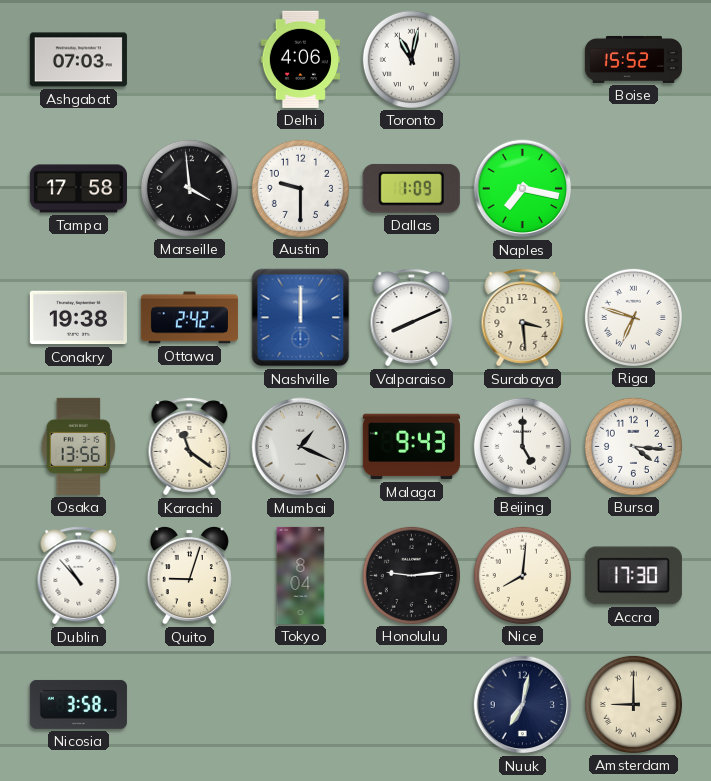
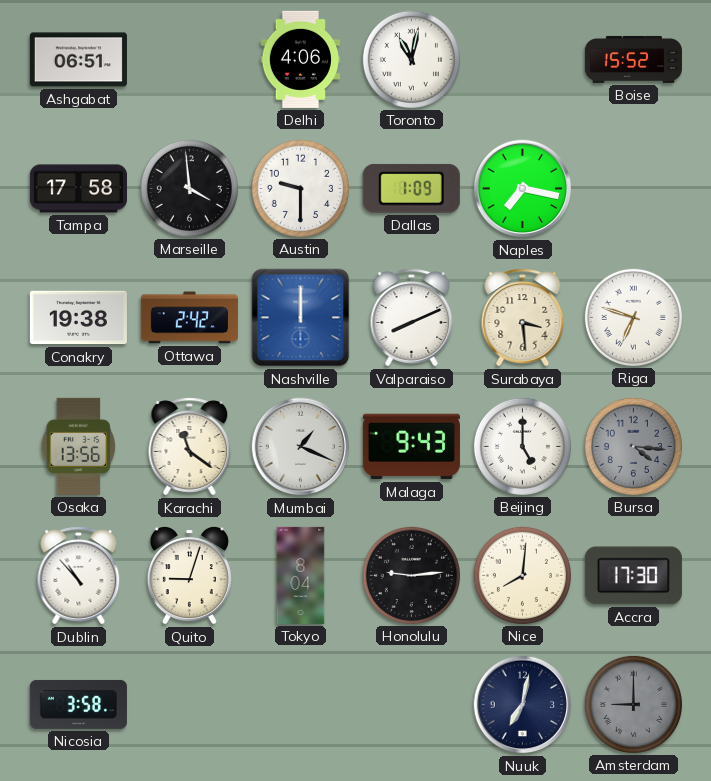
Ashgabat: 07:03 -> 06:51 (78, 60)
Bursa dial: white -> grey (633, 446)
Amsterdam dial: cream -> grey (633, 704)
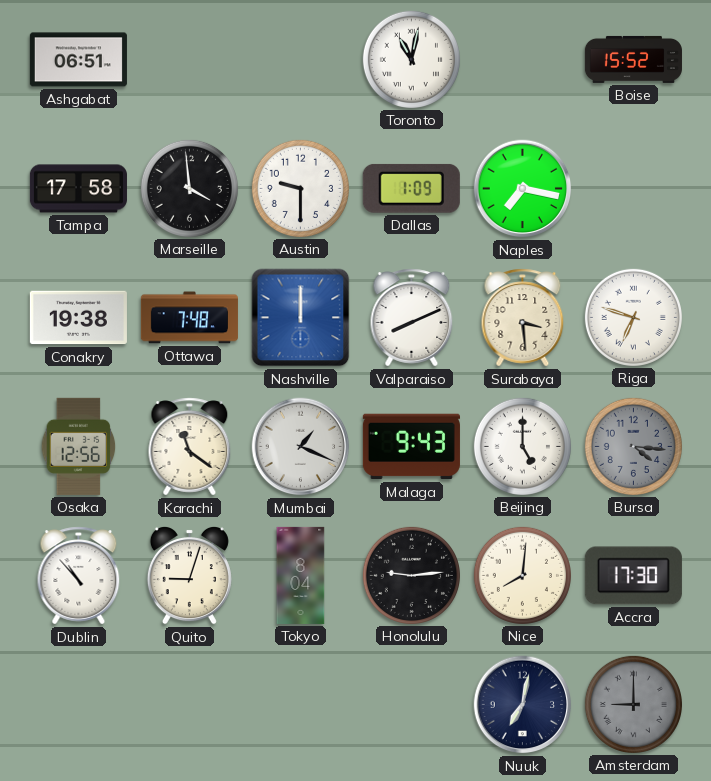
Delhi: 4:06 -> none (300, 59)
Ottawa: 2:42 -> 7:48 (189, 318)
Osaka: 13:56 -> 12:56 (79, 446)
Nicosia: 3:58 -> none (78, 704)
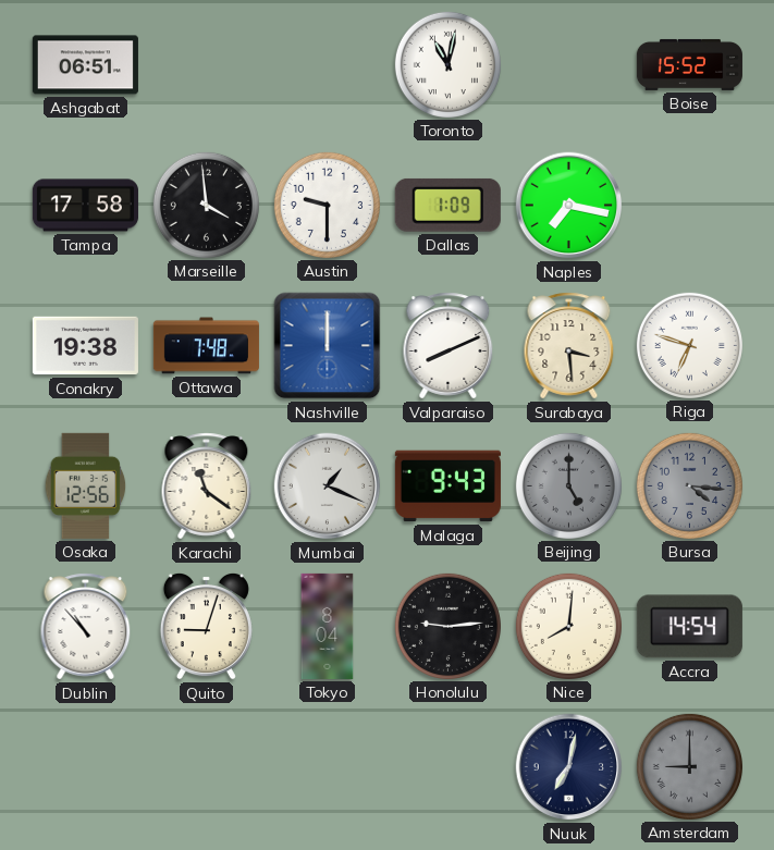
Beijing dial: white -> grey (568, 485)
Accra: 17:30 -> 14:54 (689, 627)
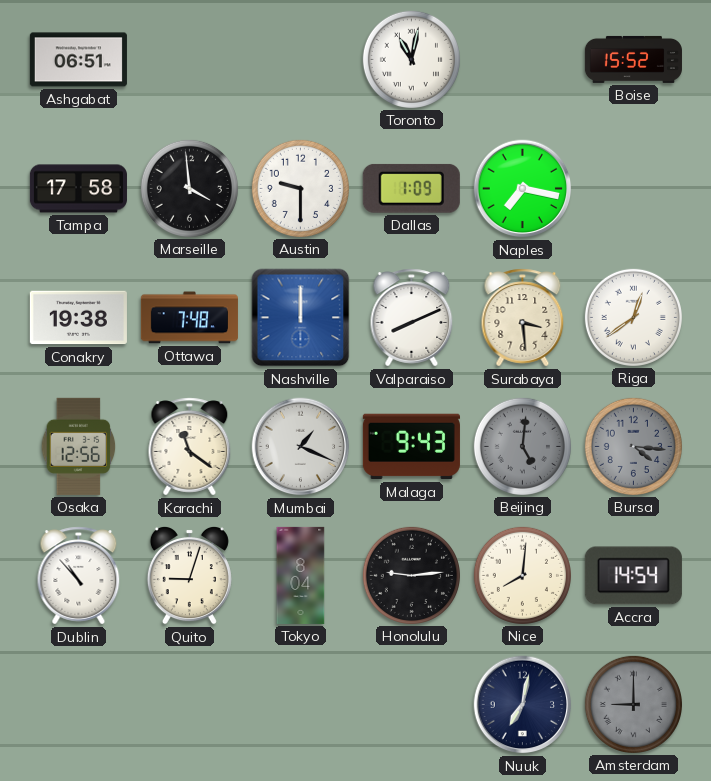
Riga: 6:48 -> 12:39 (633, 317)
Beijing: 5:00 -> 5:01 (522, 446)
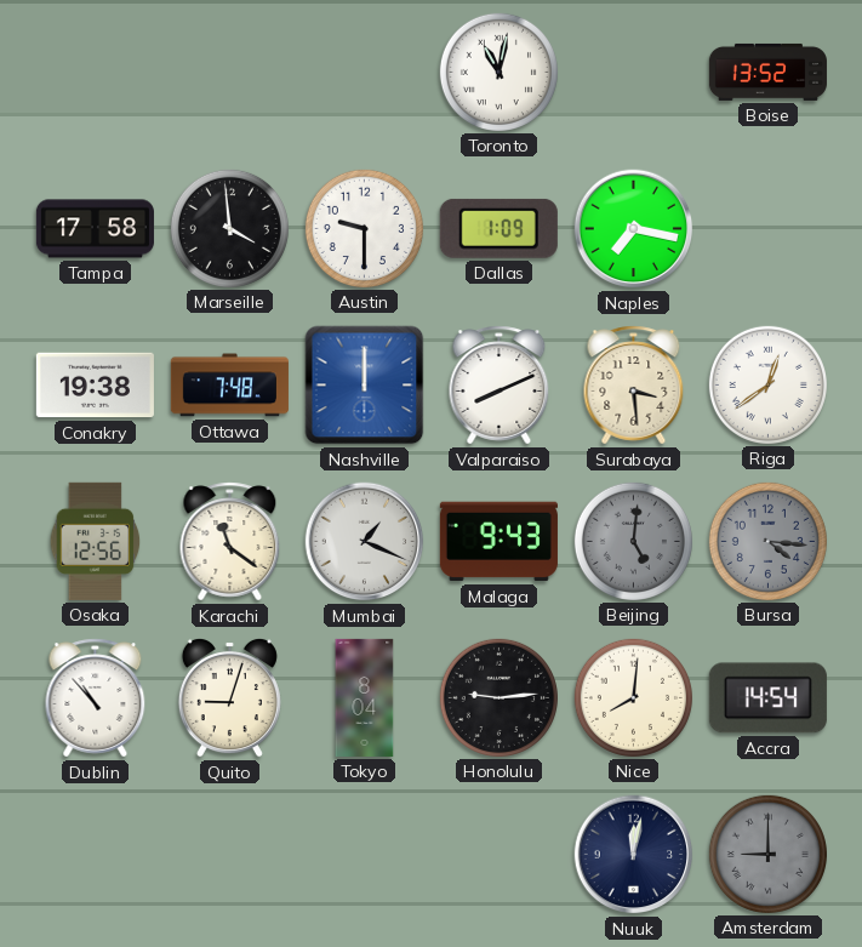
Ashgabat: 06:51 -> none (78, 60)
Boise: 15:52 -> 13:52 (767, 72)
Nuuk: 7:02 -> 12:02 (634, 855)
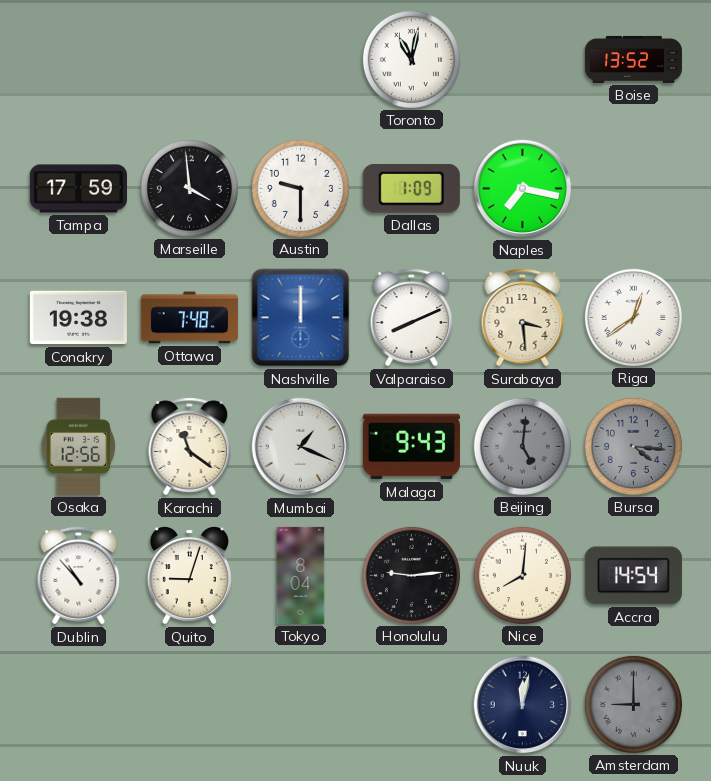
Tampa: 17:58 -> 17:59 (78, 189)
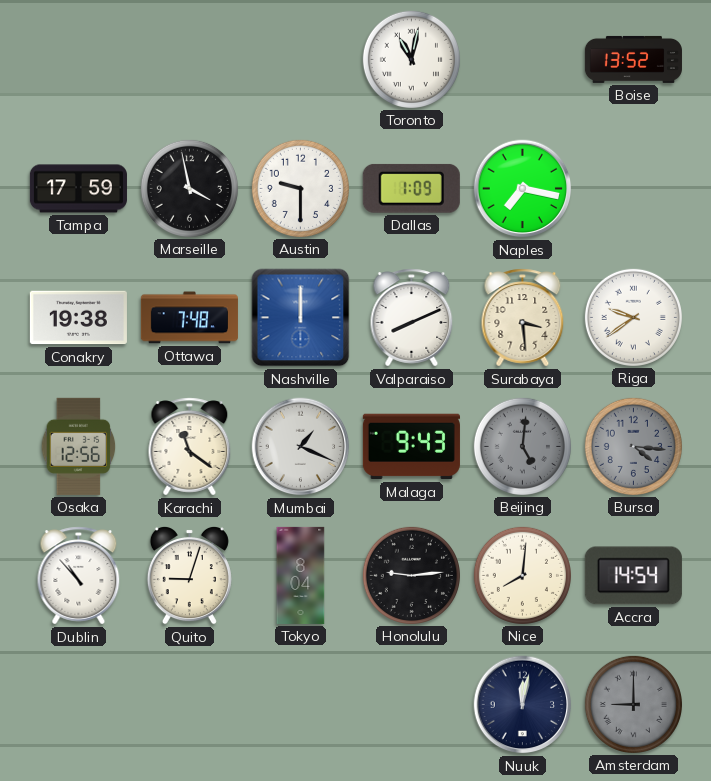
Marseille: 3:59 -> 3:58 (189, 188)
Riga: 12:39 -> 9:39 (633, 317)
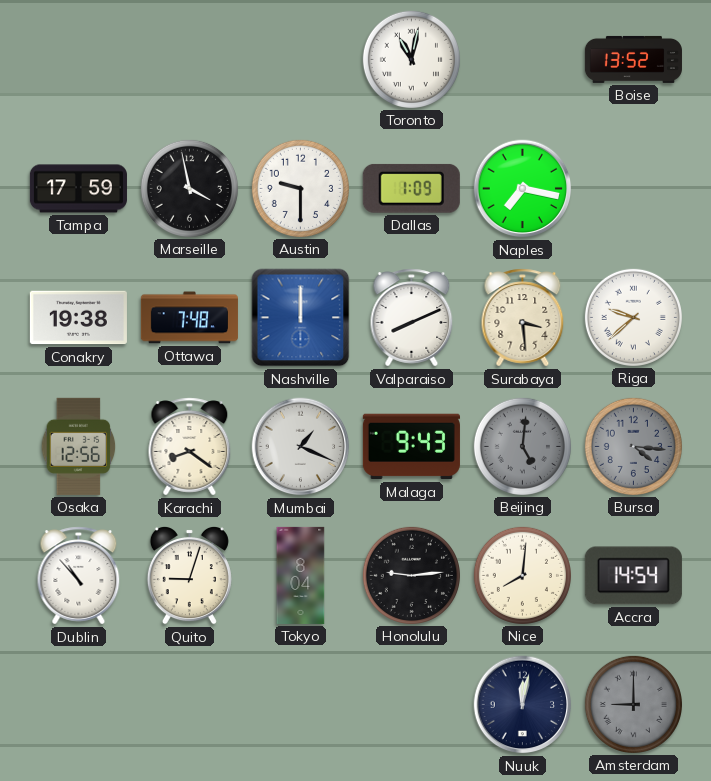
Riga: 9:39 -> 9:38 (633, 317)
Karachi: 11:21 -> 8:21 (190, 447)
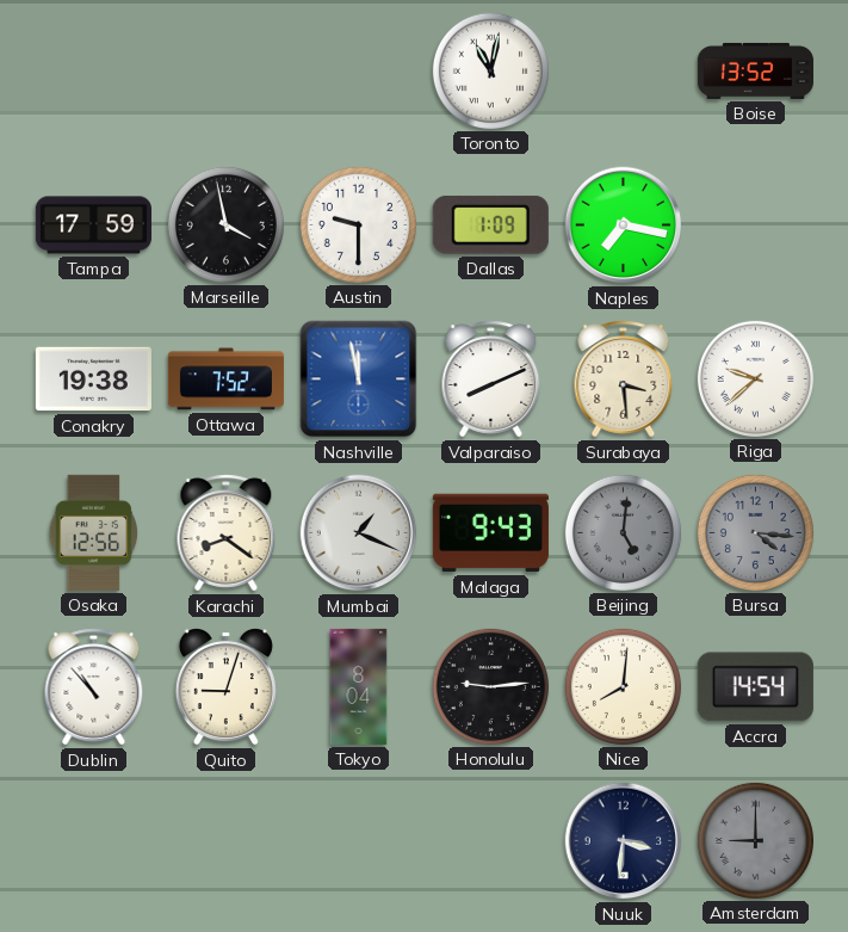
Ottawa: 7:48 -> 7:52 (225, 379)
Nashville: 12:00 -> 11:58 (359, 379)
Nuuk: 12:02 -> 3:31 (624, 841)
